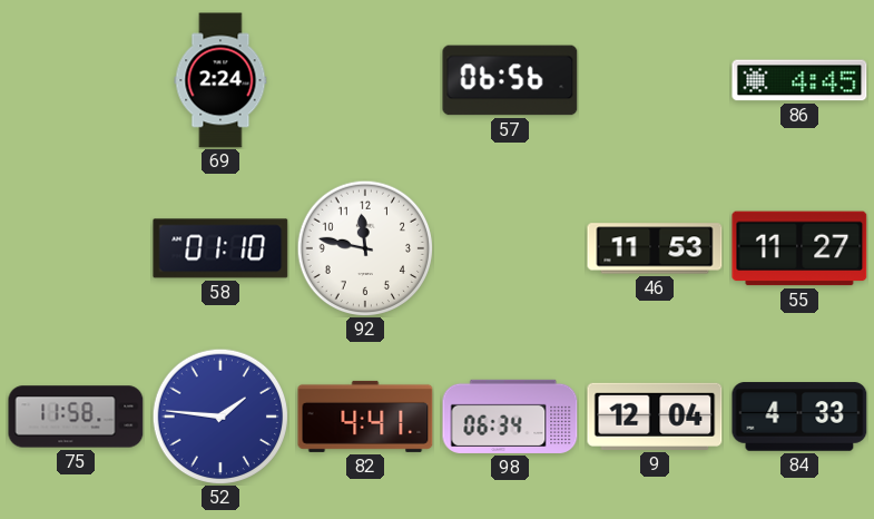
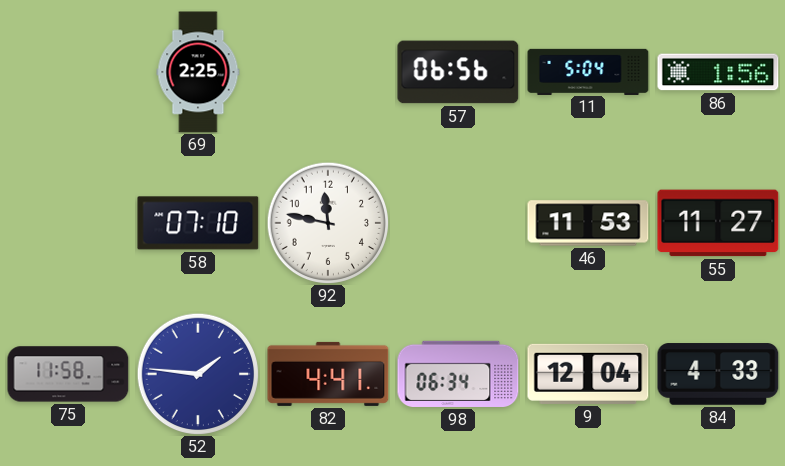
69: 2:24 -> 2:25 (198, 72)
11: none -> 5:04 (588, 71)
86: 4:45 -> 1:56 (718, 72)
58: 01:10 -> 07:10 (198, 223)
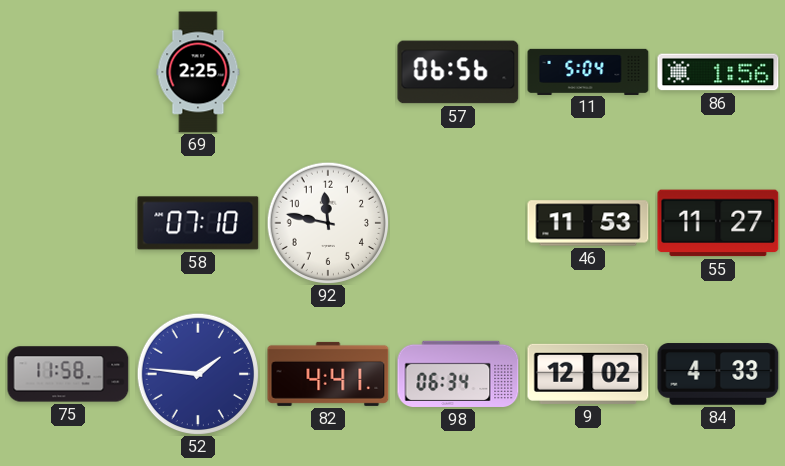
9: 12:04 -> 12:02 (588, 374)
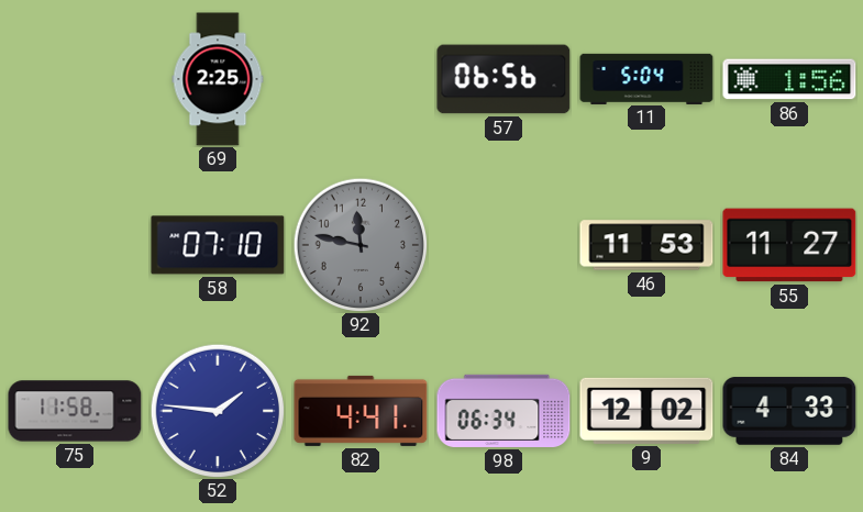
92 dial: white -> grey (361, 245)
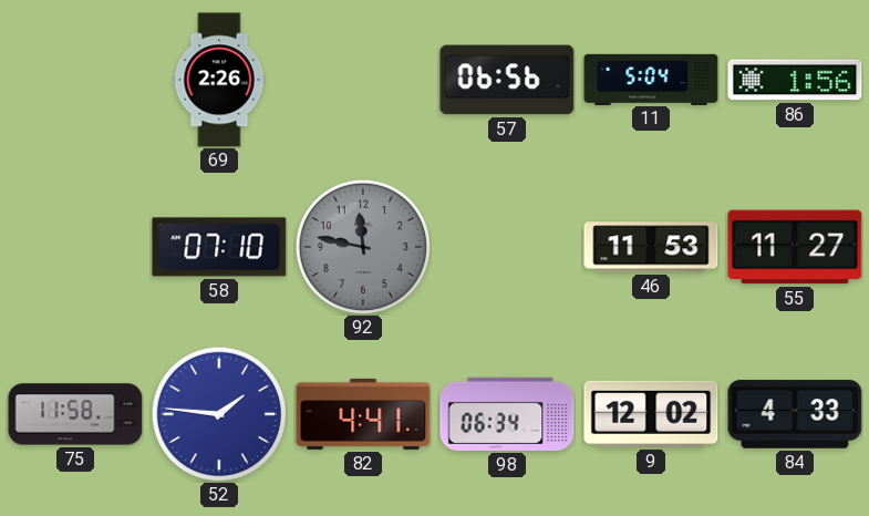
69: 2:25 -> 2:26 (219, 80)
